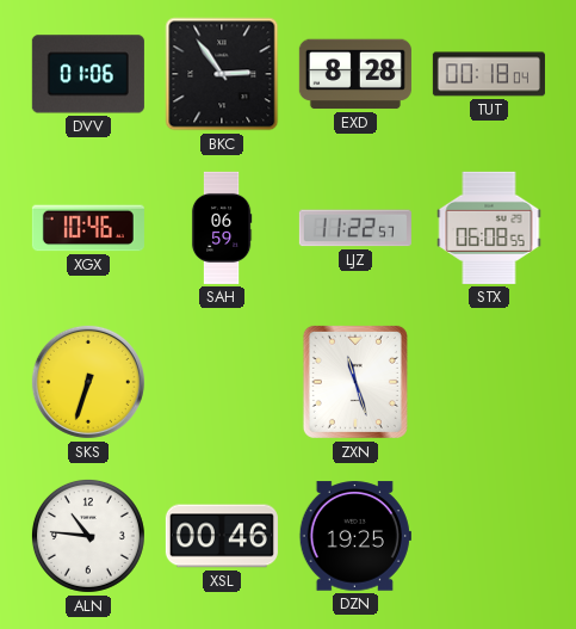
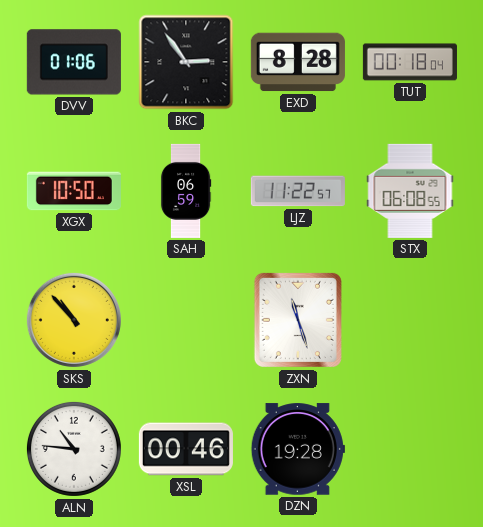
XGX: 10:46 -> 10:50 (74, 191)
SKS: 6:33 -> 10:53 (74, 320)
DZN: 19:25 -> 19:28 (298, 449)
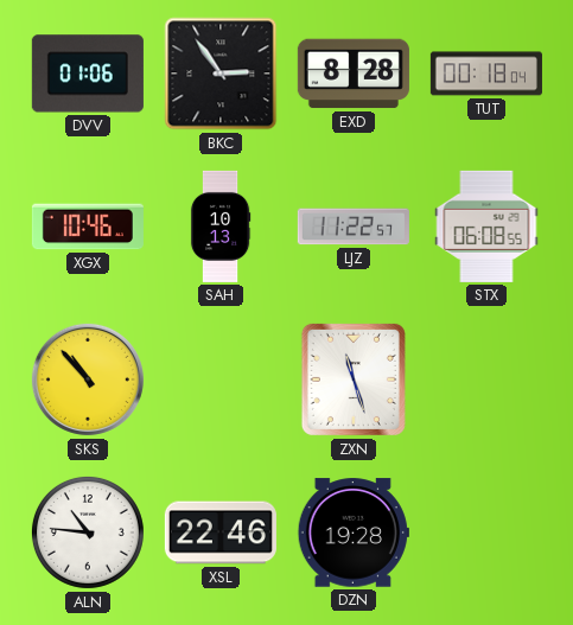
XGX: 10:50 -> 10:46 (88, 227)
SAH: 06:59 -> 10:13 (221, 227)
XSL: 00:46 -> 22:46 (221, 532)
